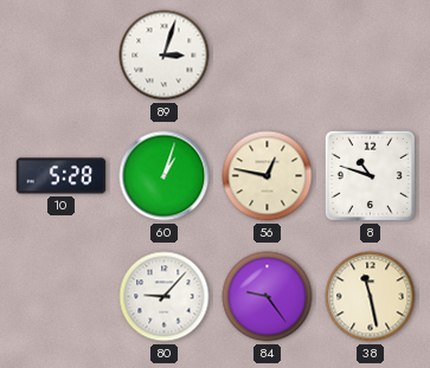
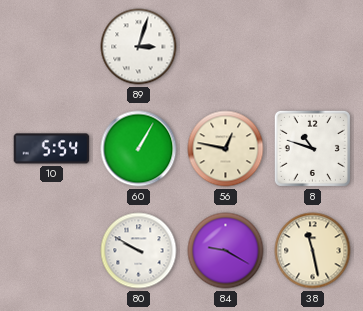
10: 5:28 -> 5:54 (52, 149)
60: 1:03 -> 1:05 (139, 149)
80: 9:07 -> 9:50 (139, 251)
84: 9:24 -> 9:20 (226, 251)
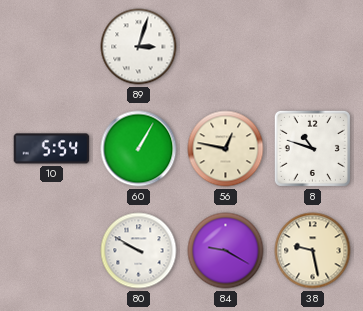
38: 11:28 -> 9:28 (313, 251)
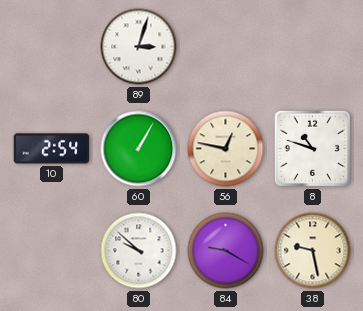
10: 5:54 -> 2:54 (52, 149)
80: 9:50 -> 9:52 (139, 251)
